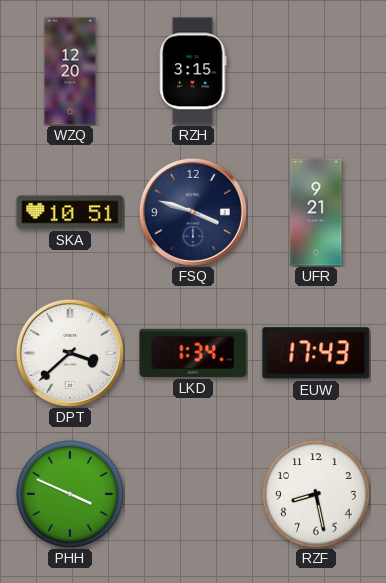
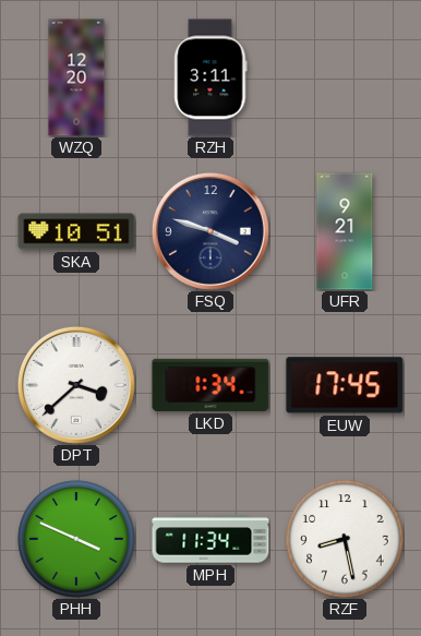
RZH: 3:15 -> 3:11 (211, 77)
EUW: 17:43 -> 17:45 (345, 385)
MPH: none -> 11:34 (211, 539)
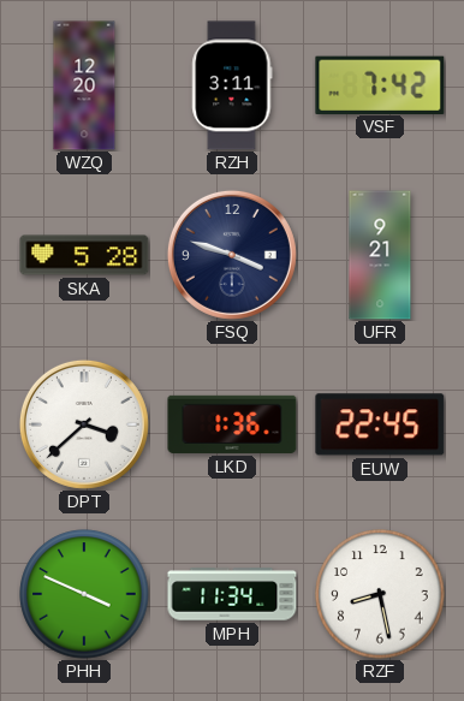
VSF: none -> 7:42 (380, 84)
SKA: 10:51 -> 5:28 (84, 255)
LKD: 1:34 -> 1:36 (232, 424)
EUW: 17:45 -> 22:45 (380, 424)
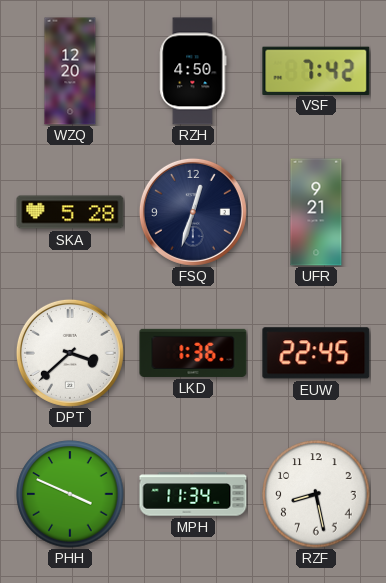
RZH: 3:11 -> 4:50 (193, 71)
FSQ: 3:48 -> 12:33 (193, 212)
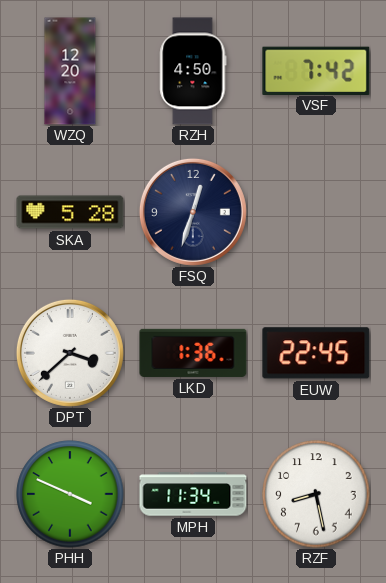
UFR: 9:21 -> none (316, 212)
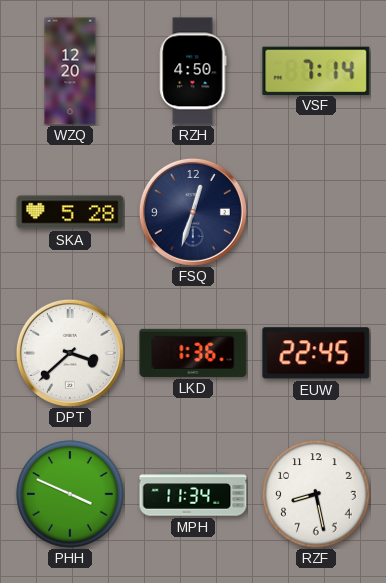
VSF: 7:42 -> 7:14 (316, 70)
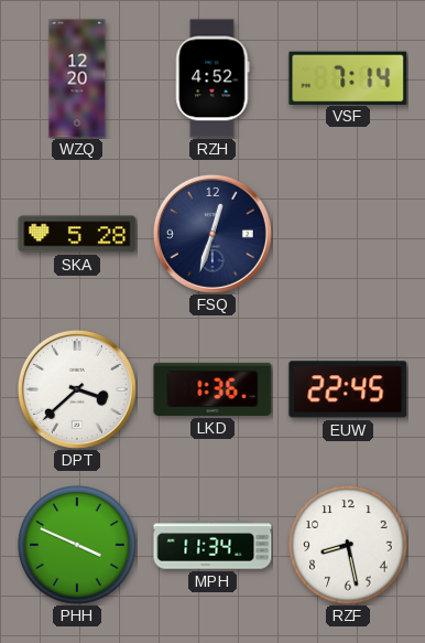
RZH: 4:50 -> 4:52 (212, 78)
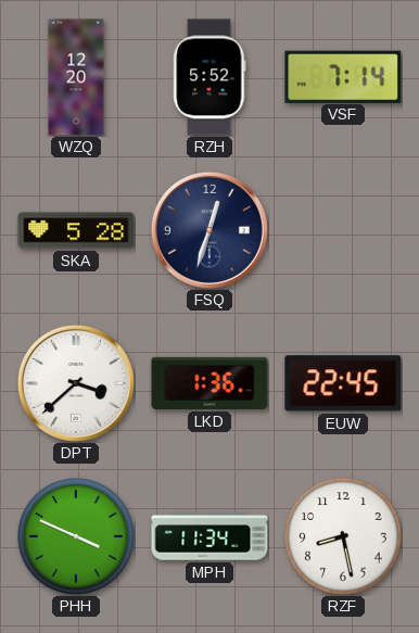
RZH: 4:52 -> 5:52 (210, 77)
